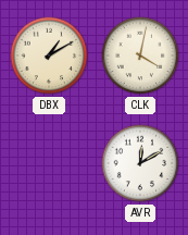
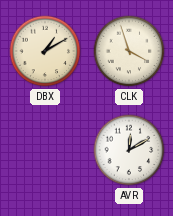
CLK: 4:02 -> 3:57 (129, 51)
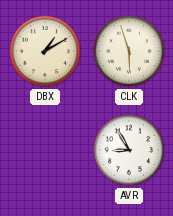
CLK: 3:57 -> 5:57 (129, 51)
AVR: 12:10 -> 8:55 (129, 150)
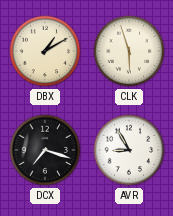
DCX: none -> 7:18 (45, 150)
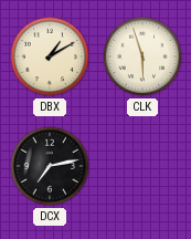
DCX: 7:18 -> 7:13 (50, 166)
AVR: 8:55 -> none (129, 150)
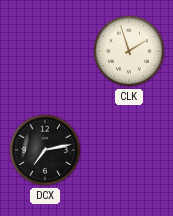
DBX: 1:10 -> none (50, 56)
CLK: 5:57 -> 1:57 (129, 51)
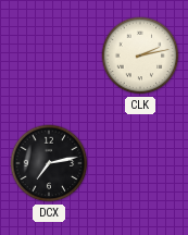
CLK: 1:57 -> 2:13 (140, 55)
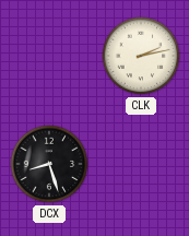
DCX: 7:13 -> 8:27 (49, 164)
